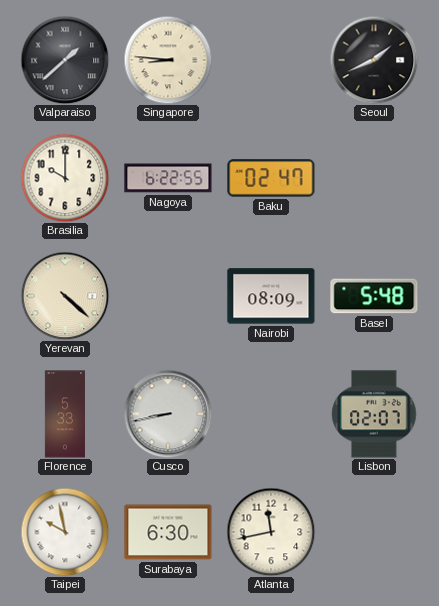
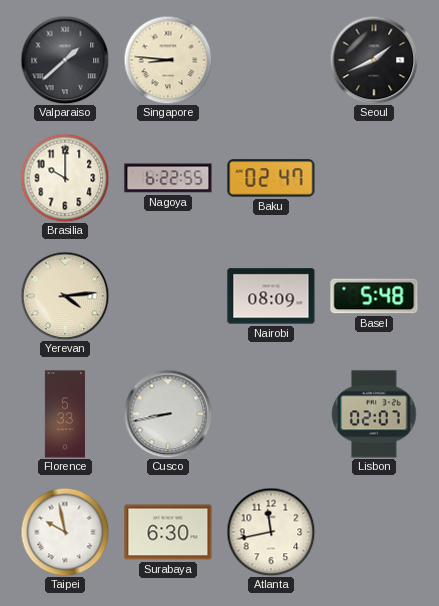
Yerevan: 4:22 -> 4:14 (65, 296)
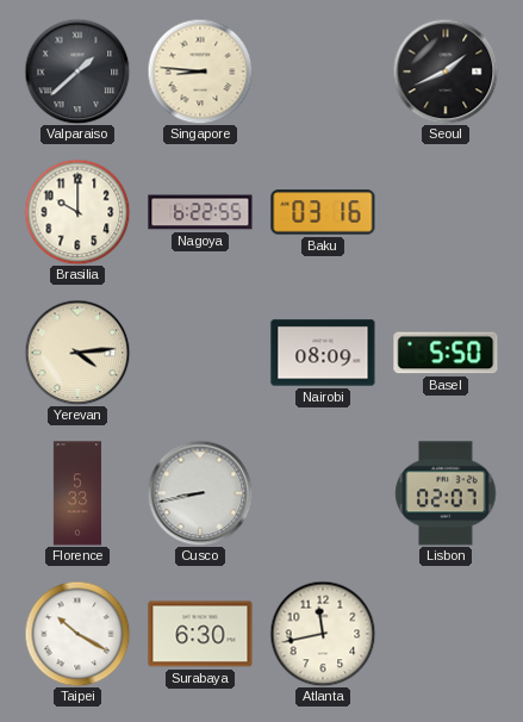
Baku: 02:47 -> 03:16 (323, 212)
Basel: 5:48 -> 5:50 (446, 353)
Taipei: 9:58 -> 10:20 (77, 634)
